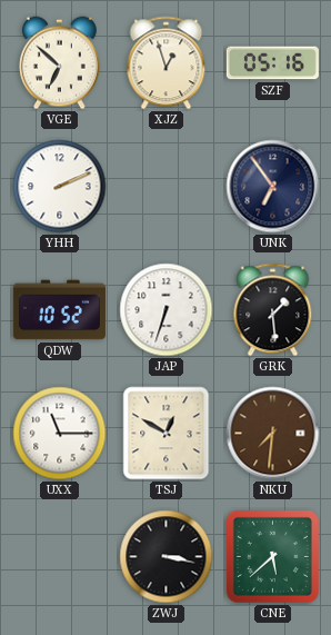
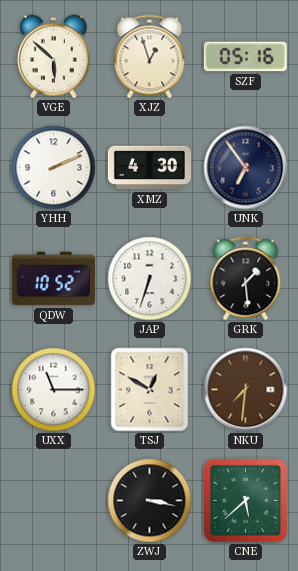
VGE: 6:52 -> 5:52 (53, 57)
XMZ: none -> 4:30 (149, 168)
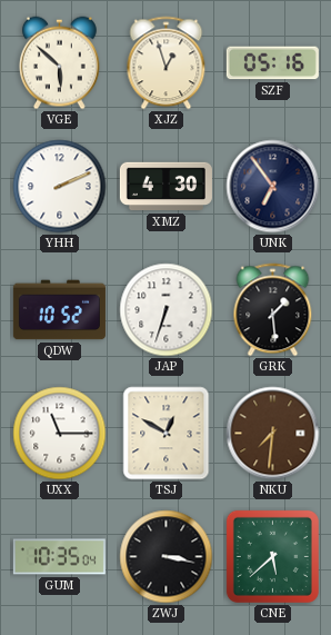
GUM: none -> 10:35 (59, 557)
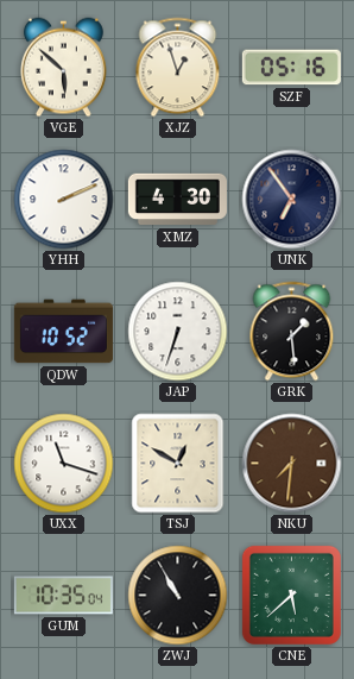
UXX: 11:15 -> 11:18 (64, 464)
ZWJ: 3:17 -> 10:55 (178, 596)
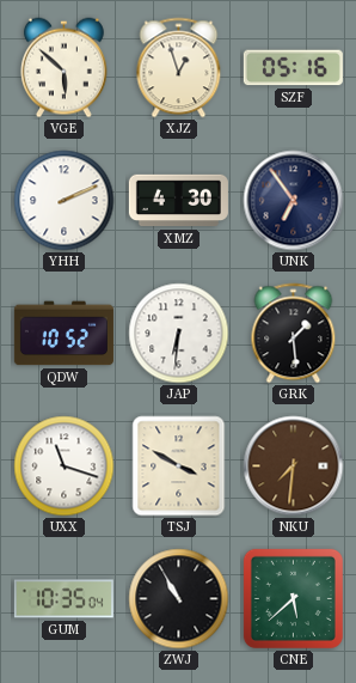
JAP: 6:33 -> 6:31 (179, 334)
TSJ: 12:50 -> 3:50 (179, 466)
